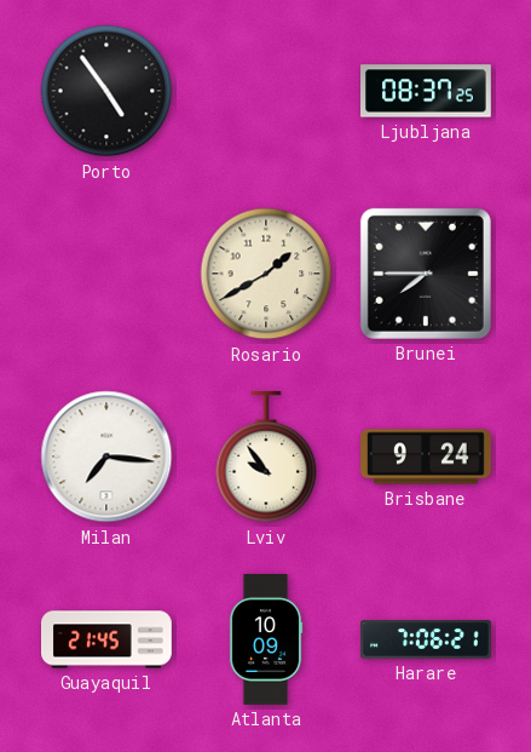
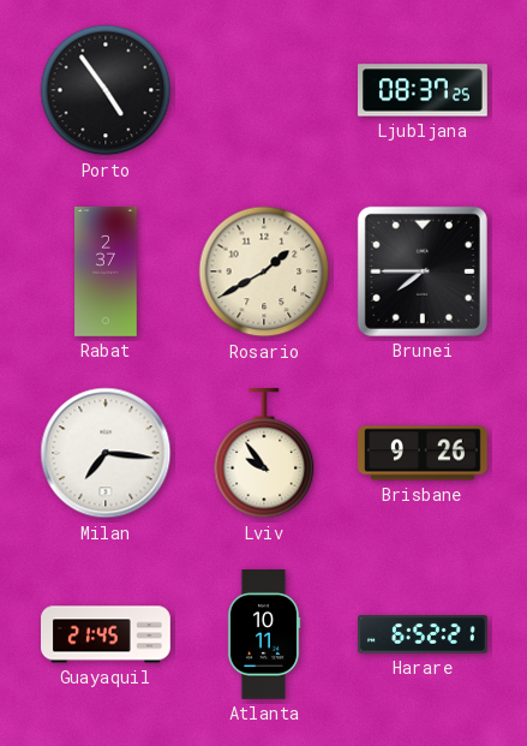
Rabat: none -> 2:37 (106, 273)
Brisbane: 9:24 -> 9:26 (424, 453)
Atlanta: 10:09 -> 10:11 (264, 635)
Harare: 7:06 -> 6:52 (424, 634)
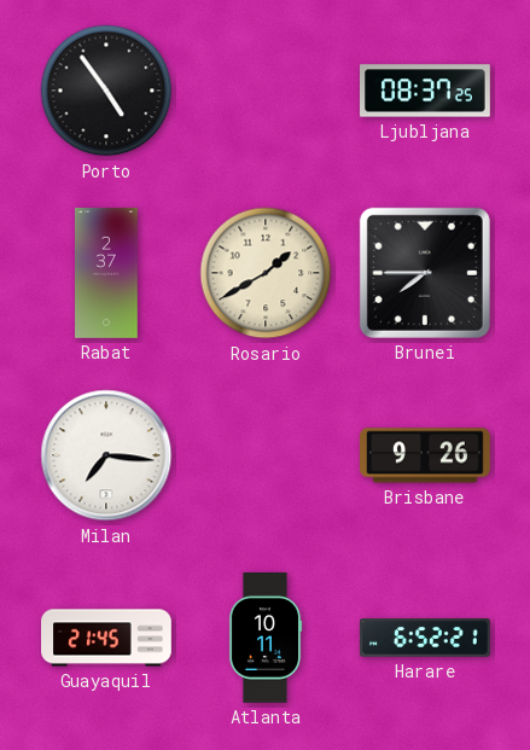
Lviv: 9:54 -> none (264, 454)
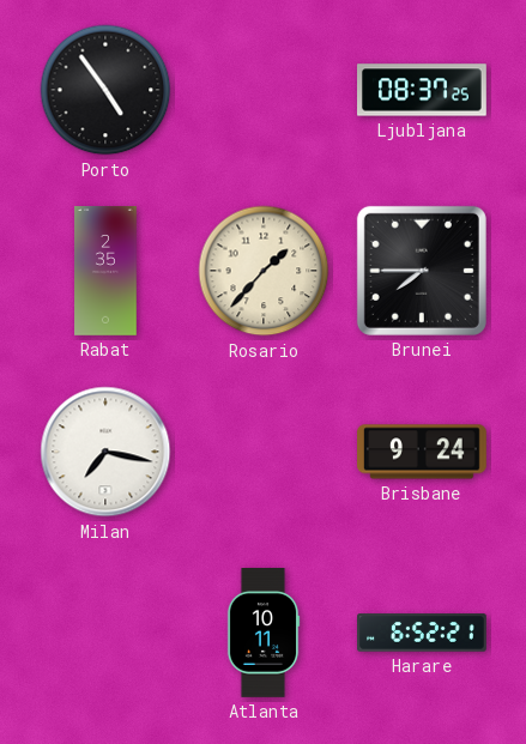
Rabat: 2:37 -> 2:35 (105, 272)
Rosario: 1:40 -> 1:37 (264, 271)
Milan: 7:16 -> 7:17 (105, 452)
Brisbane: 9:26 -> 9:24 (423, 452)
Guayaquil: 21:45 -> none (107, 638)
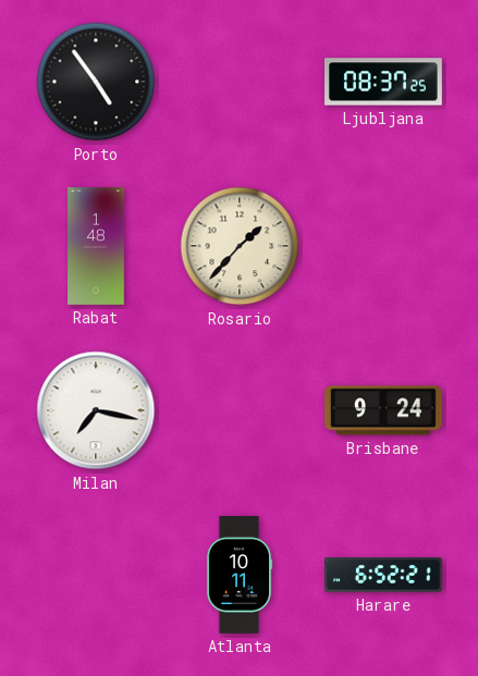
Rabat: 2:35 -> 1:48 (96, 247)
Brunei: 7:45 -> none (422, 271)
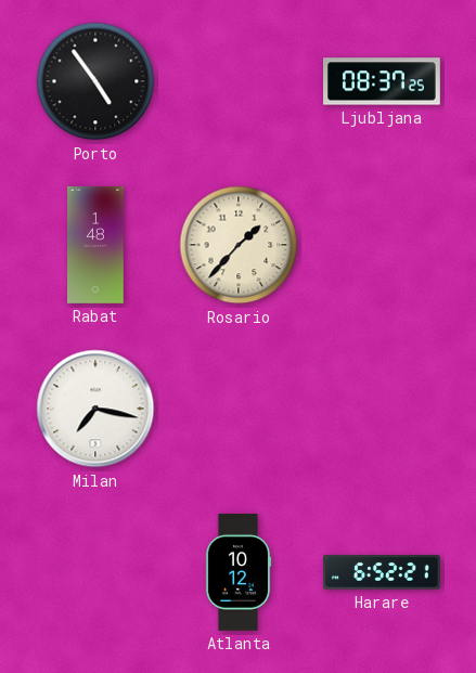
Brisbane: 9:24 -> none (384, 410)
Atlanta: 10:11 -> 10:12 (239, 573)
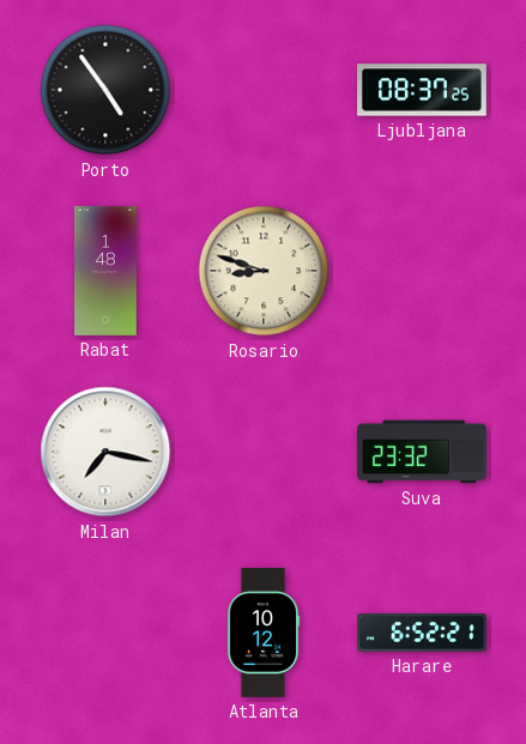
Rosario: 1:37 -> 8:48 (264, 271)
Suva: none -> 23:32 (423, 452)
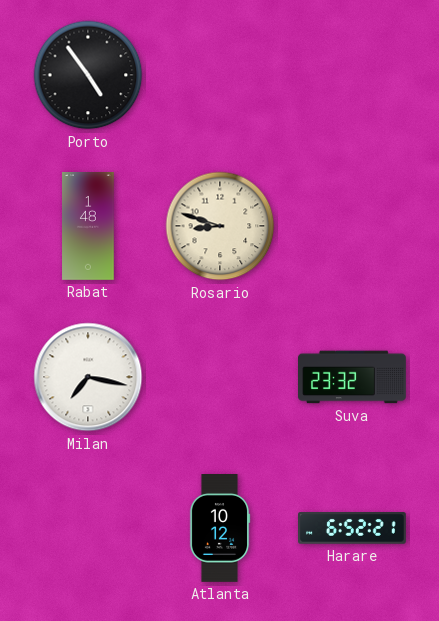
Ljubljana: 08:37 -> none (423, 90)
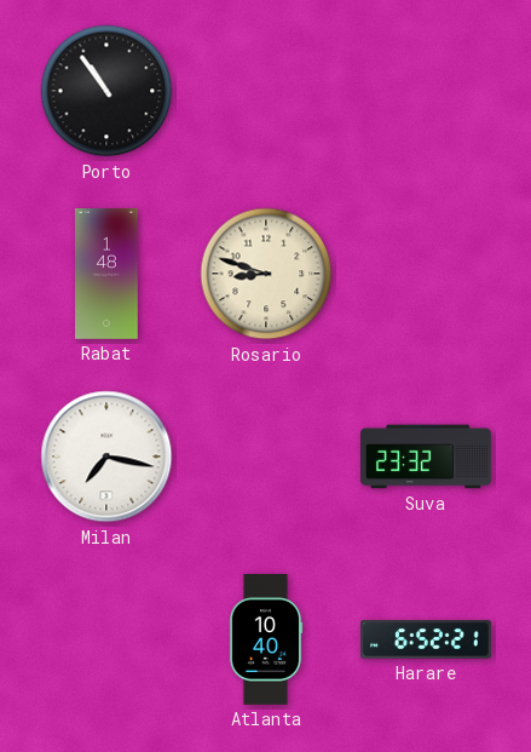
Porto: 4:54 -> 10:54 (106, 91)
Atlanta: 10:12 -> 10:40 (266, 641)
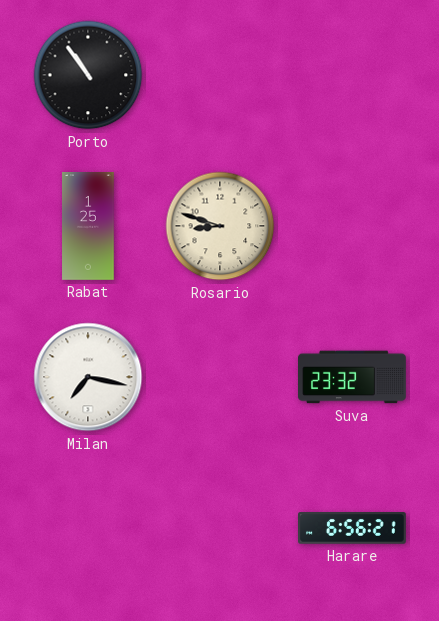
Rabat: 1:48 -> 1:25 (88, 227)
Atlanta: 10:40 -> none (266, 641)
Harare: 6:52 -> 6:56 (353, 528)
